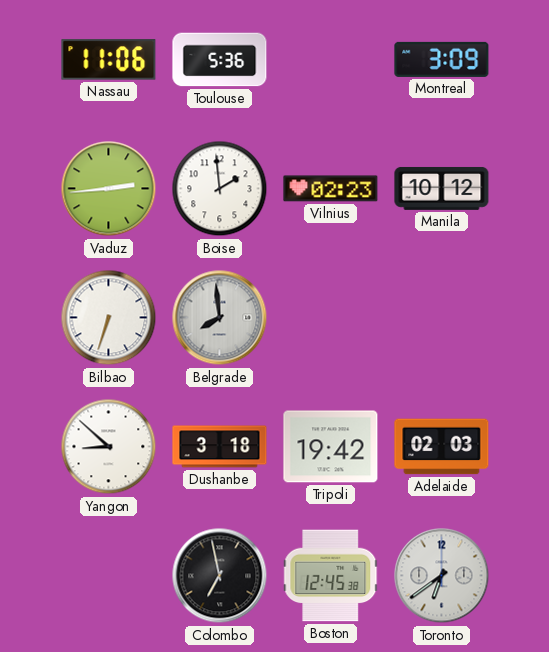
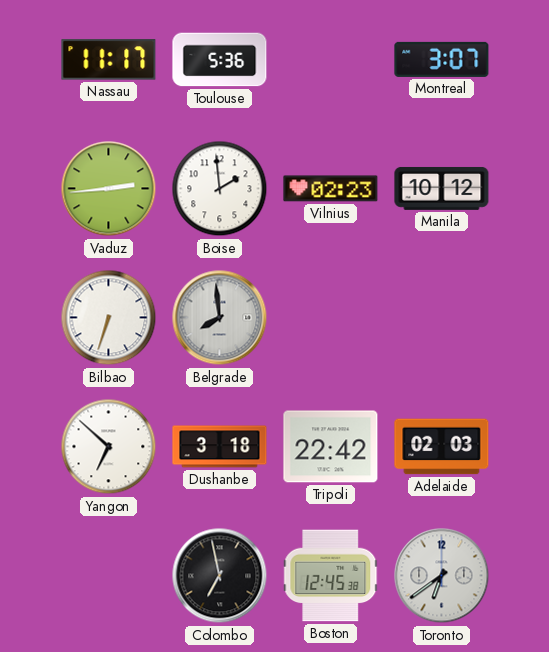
Nassau: 11:06 -> 11:17 (109, 60)
Montreal: 3:09 -> 3:07 (442, 59)
Yangon: 8:52 -> 6:52 (109, 447)
Tripoli: 19:42 -> 22:42 (331, 447)
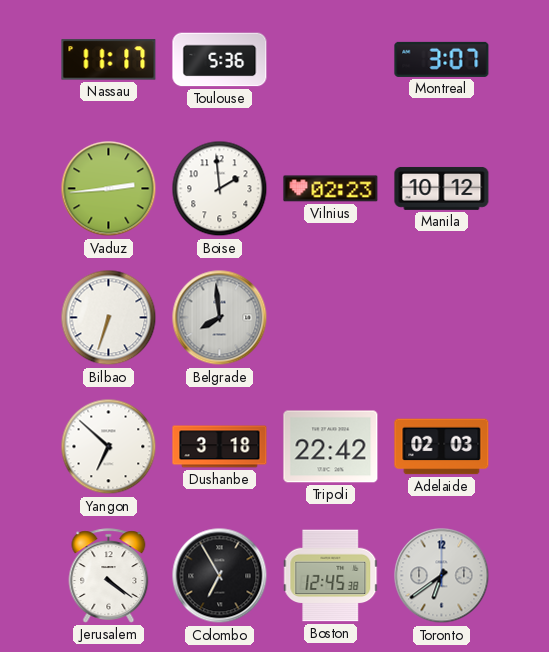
Jerusalem: none -> 4:21 (109, 576)
Colombo: 6:58 -> 6:55 (220, 576)
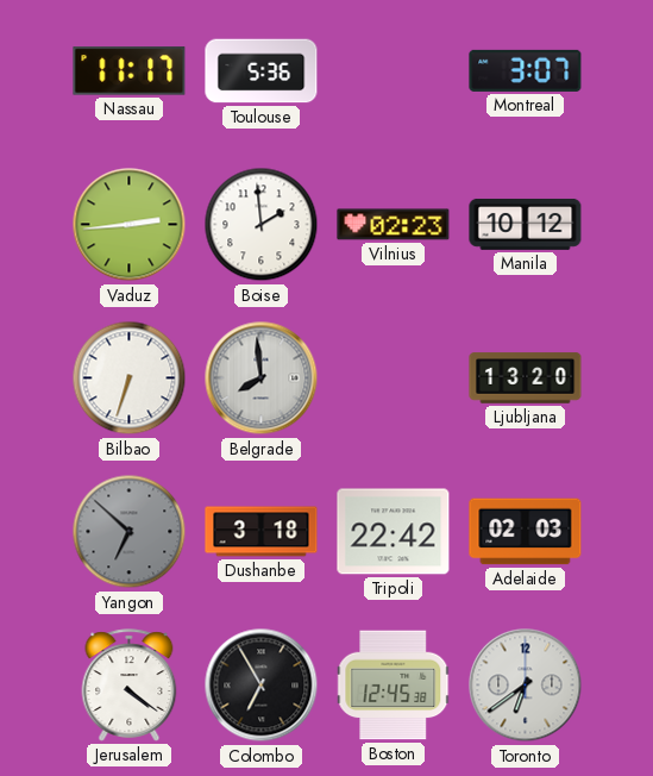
Ljubljana: none -> 13:20 (526, 378)
Yangon dial: white -> grey (130, 532)
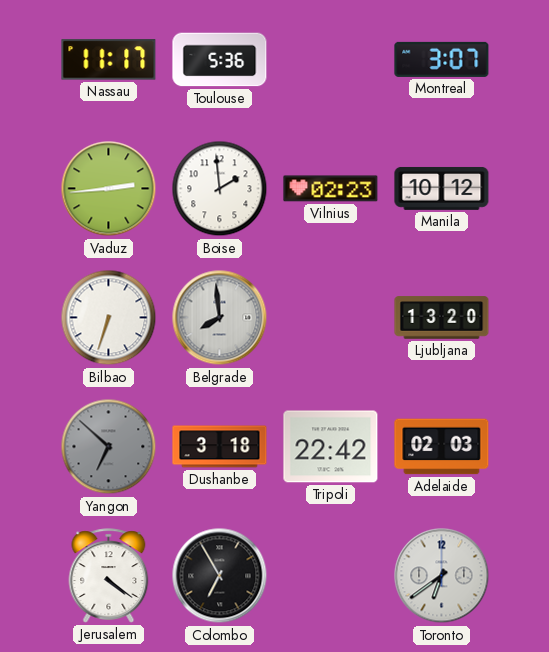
Boston: 12:45 -> none (394, 686)
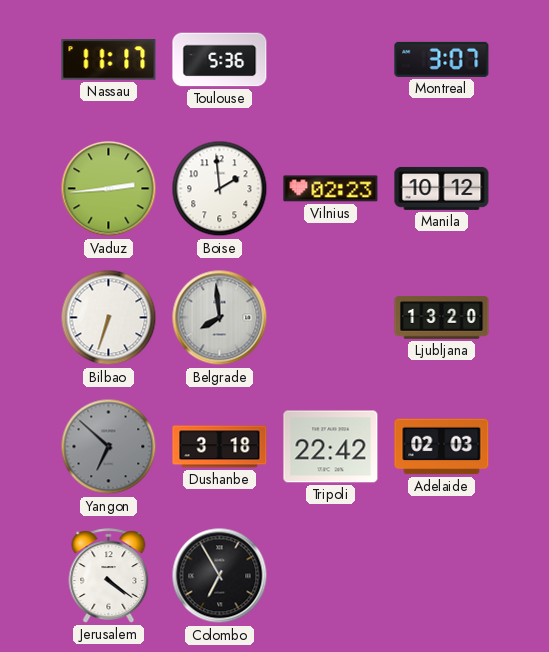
Toronto: 6:39 -> none (442, 576)
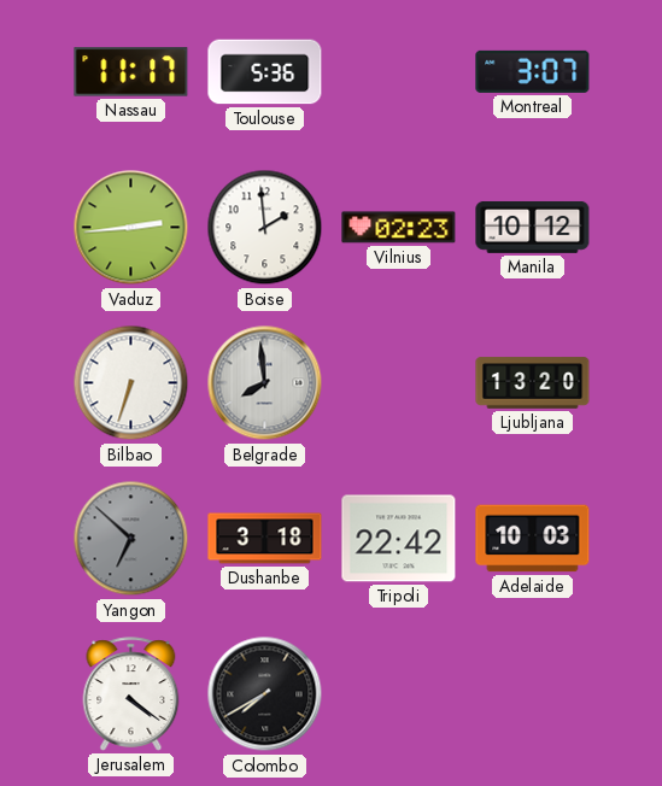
Adelaide: 02:03 -> 10:03 (533, 539)
Colombo: 6:55 -> 7:40 (265, 694)
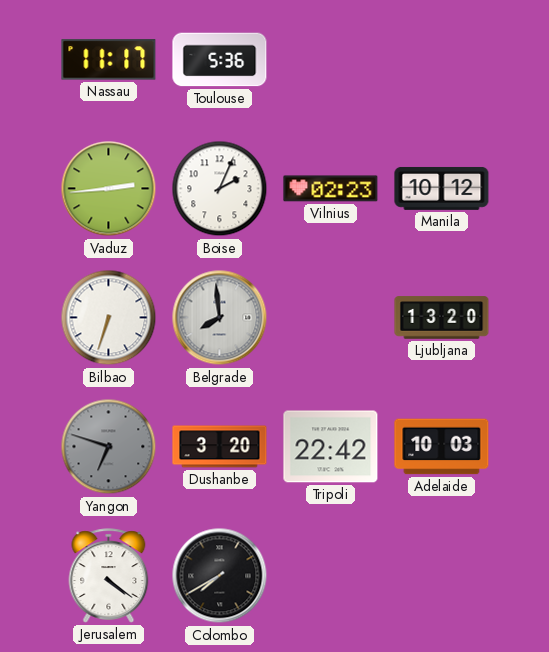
Montreal: 3:07 -> none (533, 71)
Boise: 1:59 -> 2:04 (220, 189)
Yangon: 6:52 -> 6:48 (109, 447)
Dushanbe: 3:18 -> 3:20 (220, 447)
